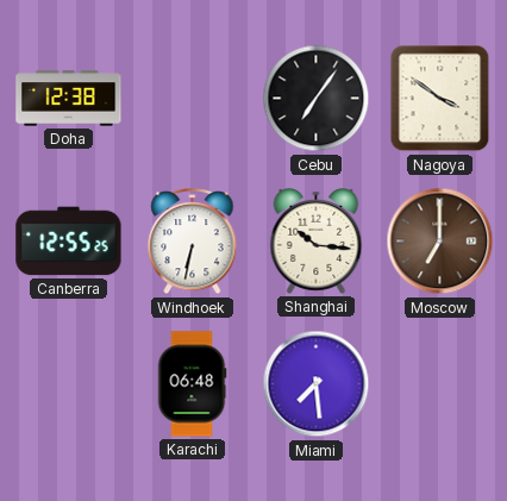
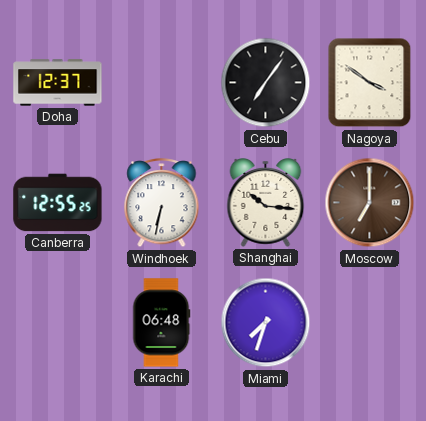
Doha: 12:38 -> 12:37 (58, 83)
Miami: 7:29 -> 7:33 (266, 323)
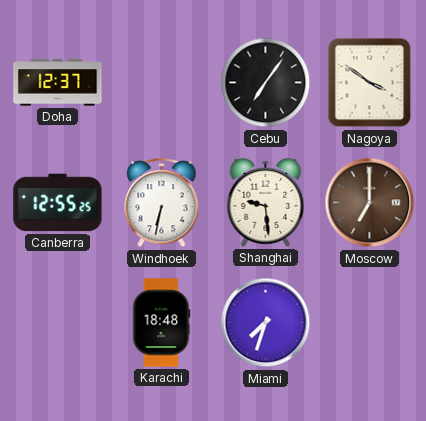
Shanghai: 10:16 -> 9:29 (266, 203)
Karachi: 06:48 -> 18:48 (161, 323)
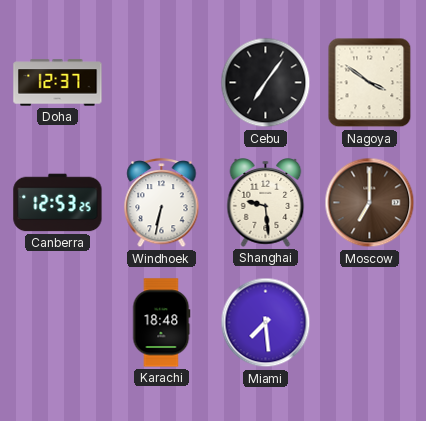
Canberra: 12:55 -> 12:53 (58, 203)
Miami: 7:33 -> 7:29 (266, 323)
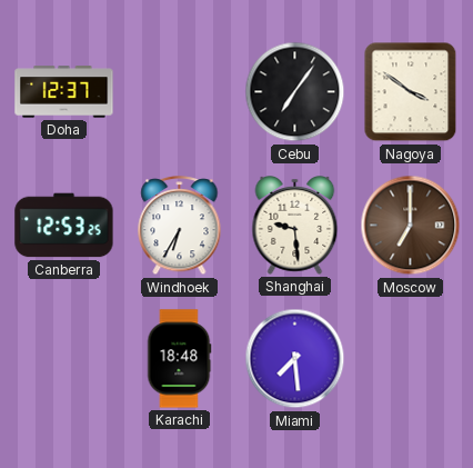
Windhoek: 6:32 -> 6:35 (180, 227)
